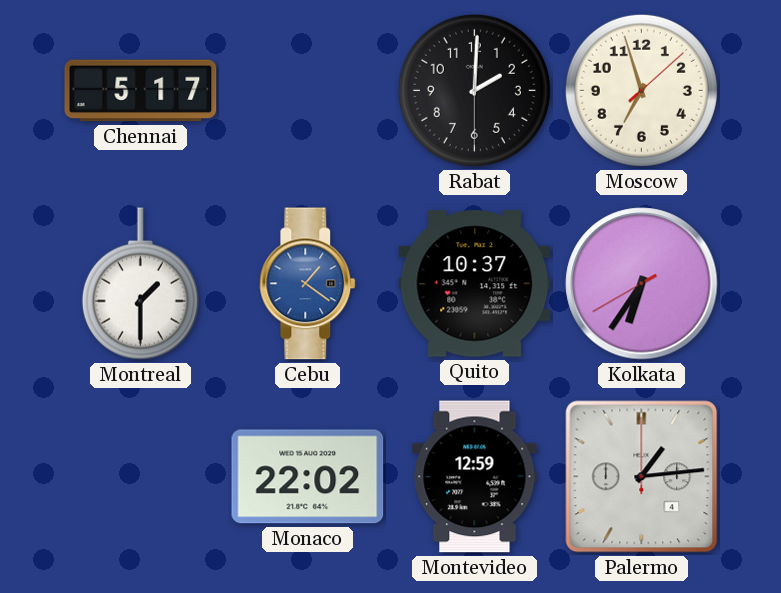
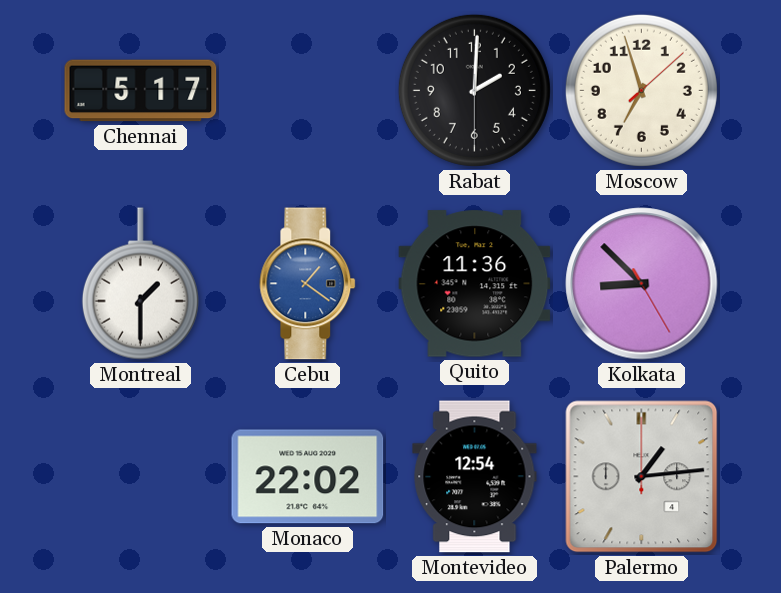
Quito: 10:37 -> 11:36 (475, 284)
Kolkata: 6:35 -> 8:52 (642, 284)
Montevideo: 12:59 -> 12:54 (475, 477)
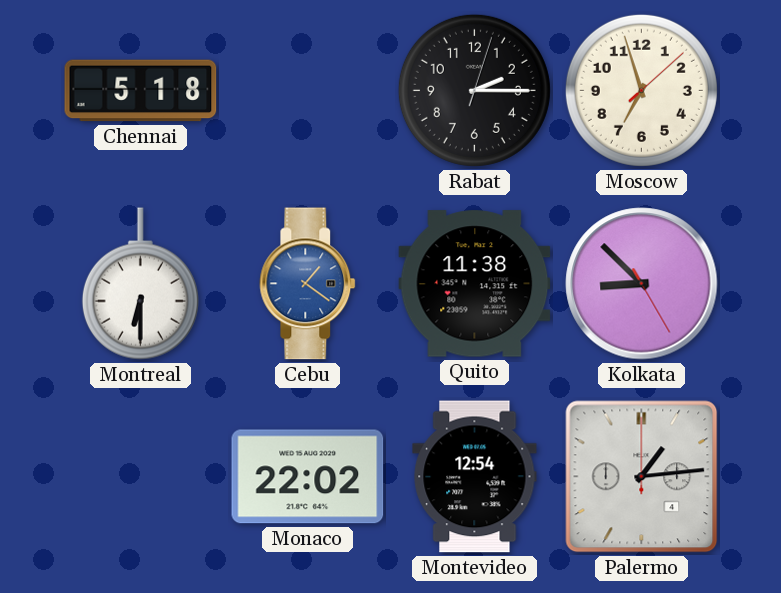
Chennai: 5:17 -> 5:18 (141, 91)
Rabat: 2:00 -> 2:15 (474, 90)
Montreal: 1:30 -> 6:30 (140, 284)
Quito: 11:36 -> 11:38 (475, 284)
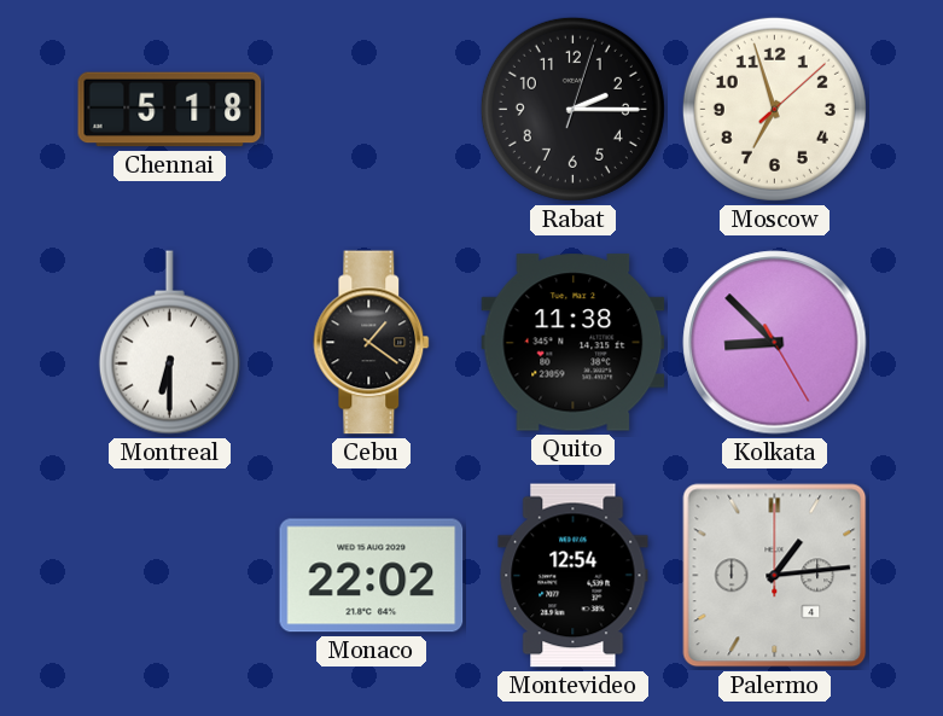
Cebu dial: blue -> black (372, 343)
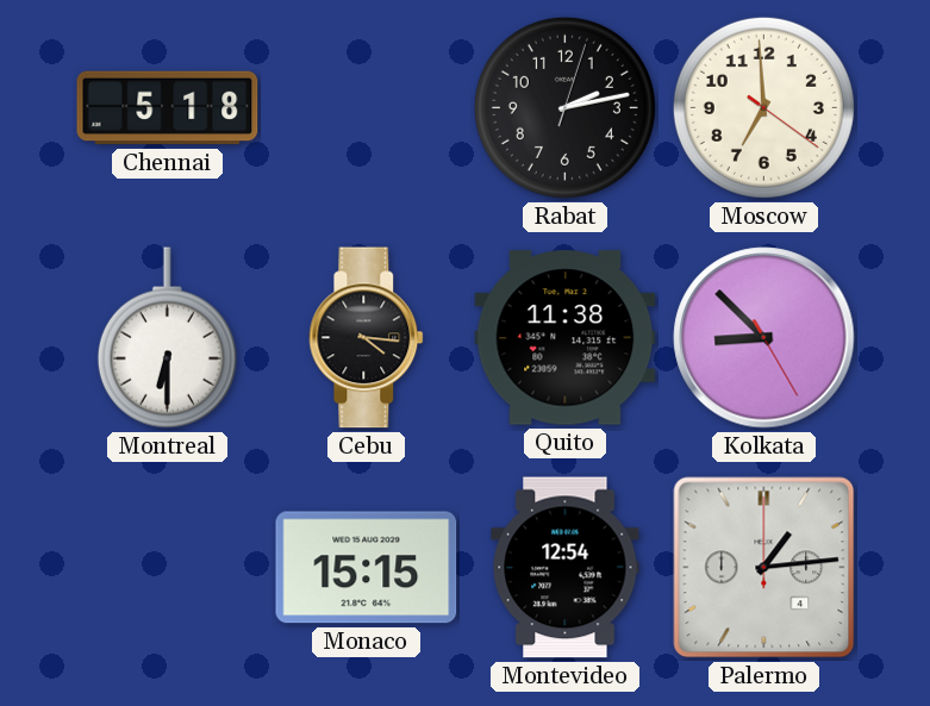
Rabat: 2:15 -> 2:13 (564, 107)
Moscow: 6:57 -> 6:59 (763, 107)
Cebu: 1:21 -> 4:16 (367, 338)
Monaco: 22:02 -> 15:15 (367, 568)
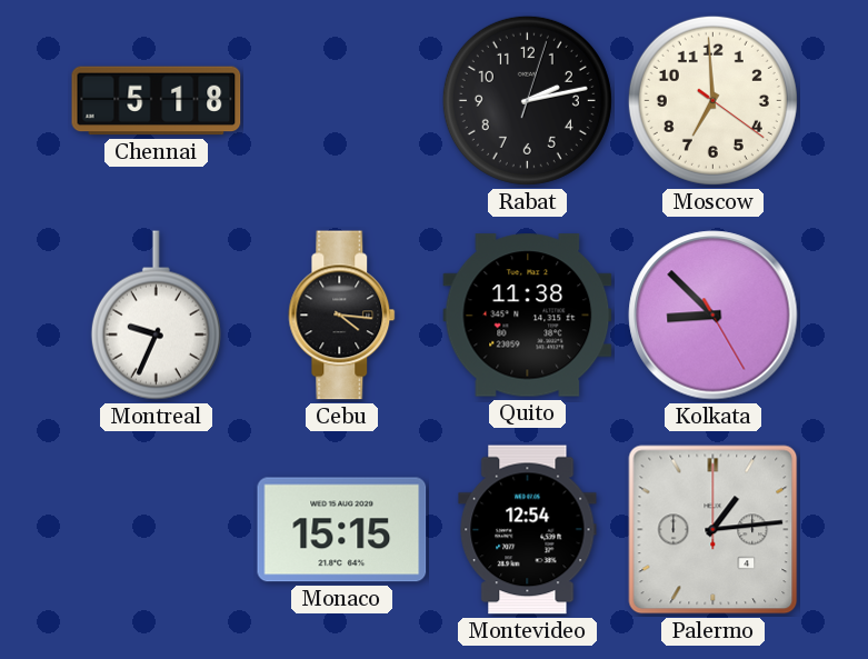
Montreal: 6:30 -> 9:34 (156, 316)
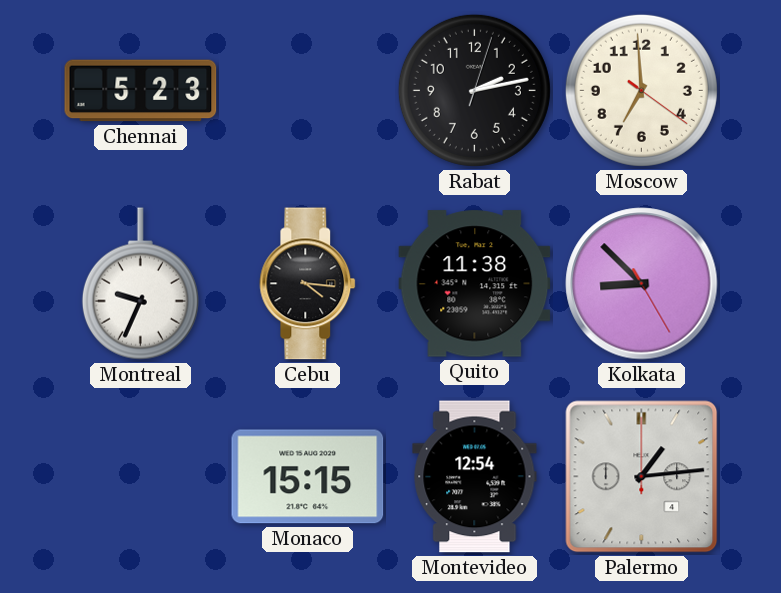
Chennai: 5:18 -> 5:23 (141, 91)
